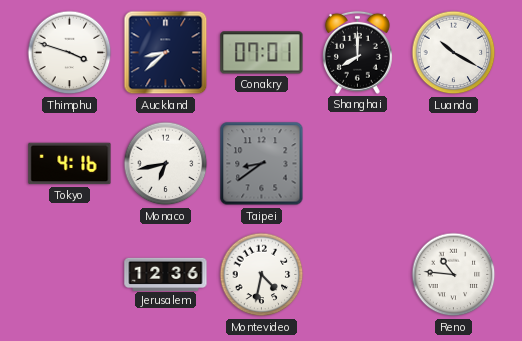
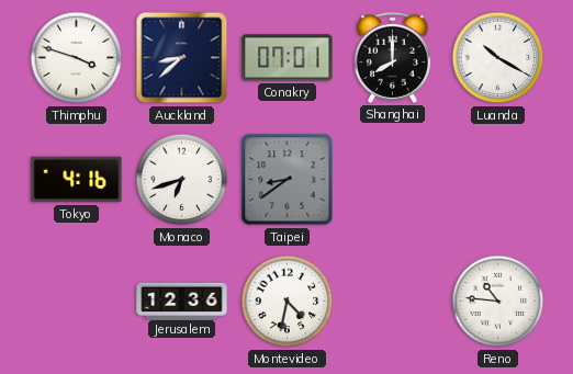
Monaco: 6:43 -> 6:42 (182, 180)
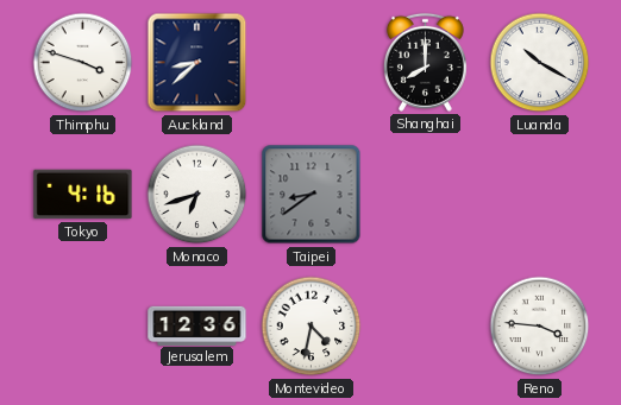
Conakry: 07:01 -> none (288, 58)
Reno: 10:46 -> 3:46 (540, 327)
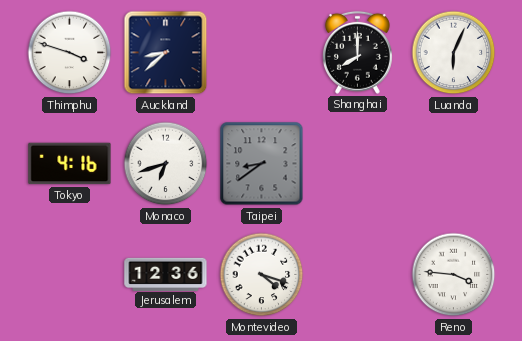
Luanda: 10:20 -> 6:04 (454, 53)
Montevideo: 4:32 -> 4:18 (262, 275)
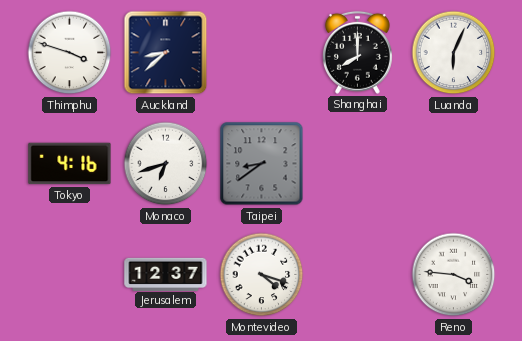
Jerusalem: 12:36 -> 12:37 (166, 274)
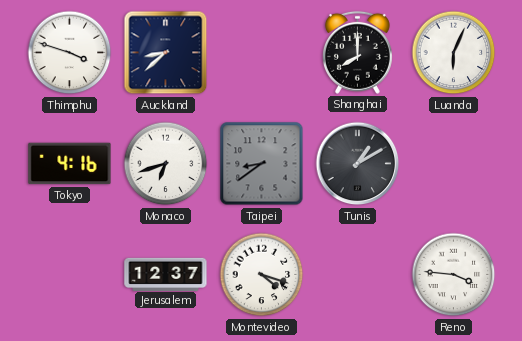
Tunis: none -> 1:10 (358, 164)
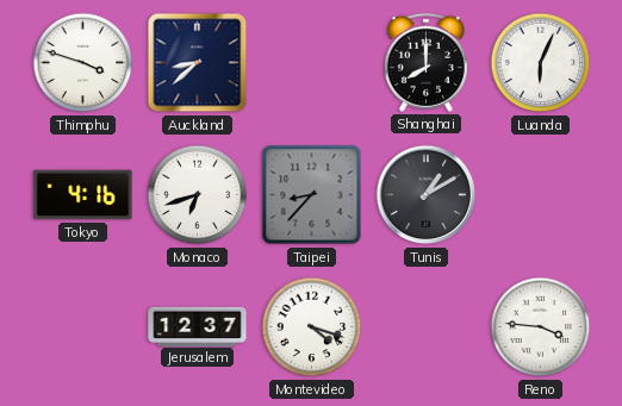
Taipei: 8:39 -> 8:37 (312, 195)
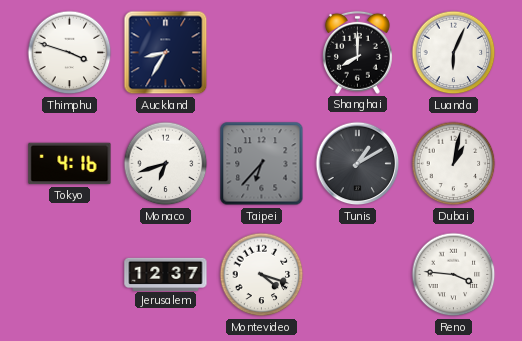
Auckland: 8:38 -> 8:35 (166, 53)
Taipei: 8:37 -> 6:37 (262, 164)
Dubai: none -> 1:02 (454, 164)
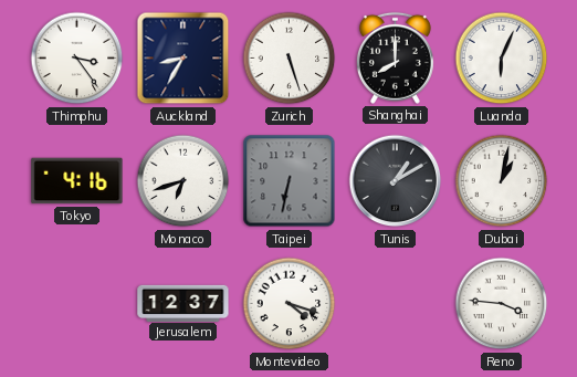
Thimphu: 3:48 -> 3:24 (77, 59)
Zurich: none -> 5:27 (290, 59)
Taipei: 6:37 -> 6:32 (290, 181)
